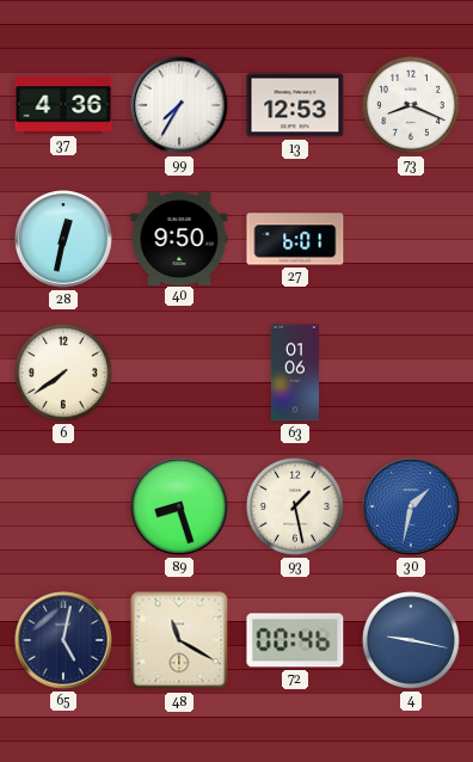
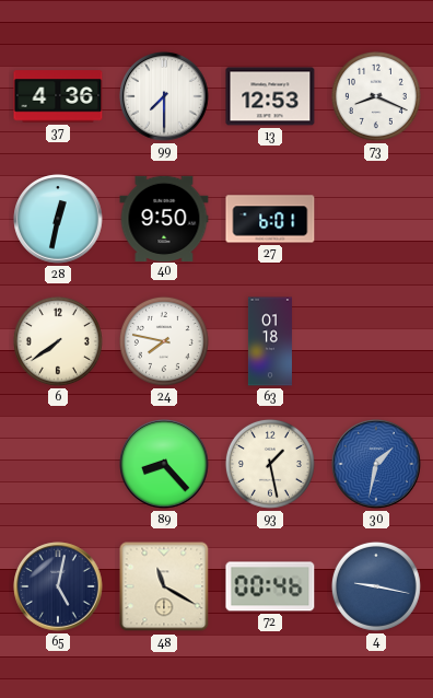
99: 7:35 -> 7:30 (164, 96)
24: none -> 7:47 (164, 341)
63: 01:06 -> 01:18 (270, 341)
89: 8:27 -> 8:23 (164, 464)
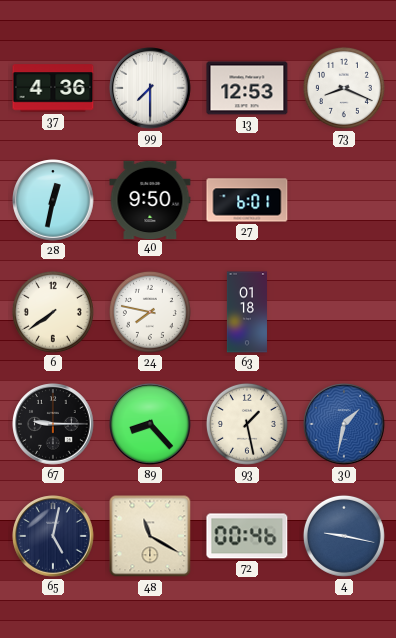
67: none -> 9:15 (53, 424)
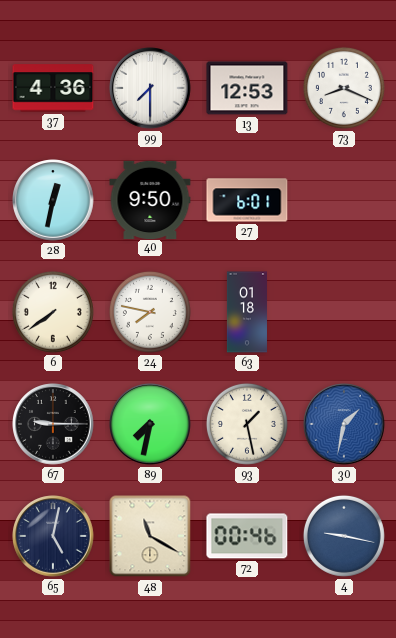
89: 8:23 -> 7:32 (150, 424)
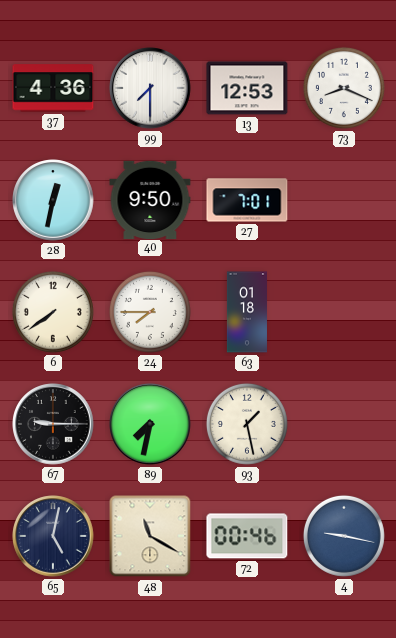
27: 6:01 -> 7:01 (247, 200)
24: 7:47 -> 7:45 (150, 312)
30: 1:32 -> none (344, 424)
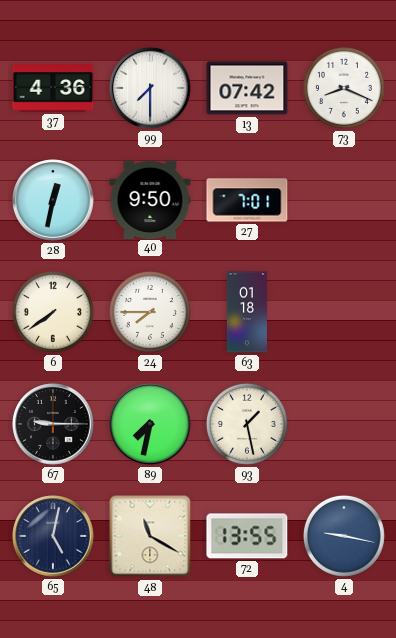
13: 12:53 -> 07:42 (247, 88)
72: 00:46 -> 13:55 (247, 536)
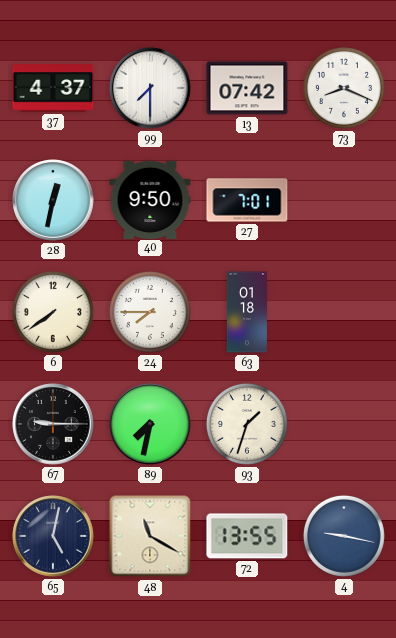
37: 4:36 -> 4:37 (53, 88)
93: 1:28 -> 1:33 (247, 424)
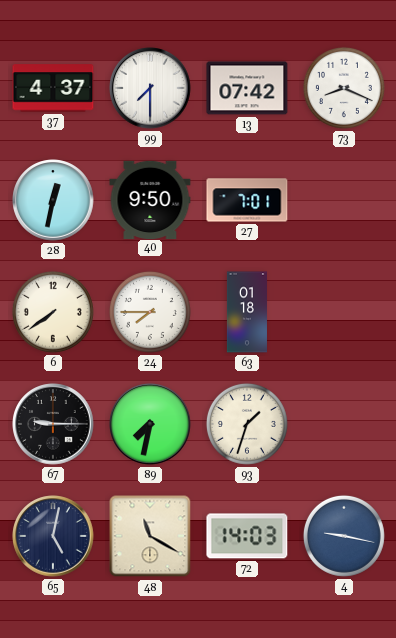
72: 13:55 -> 14:03 (247, 536)
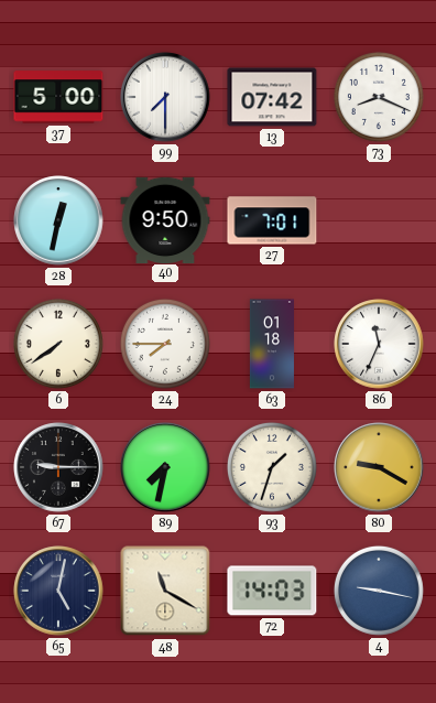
37: 4:37 -> 5:00 (58, 97)
86: none -> 11:34 (379, 344)
80: none -> 9:20 (379, 467)
